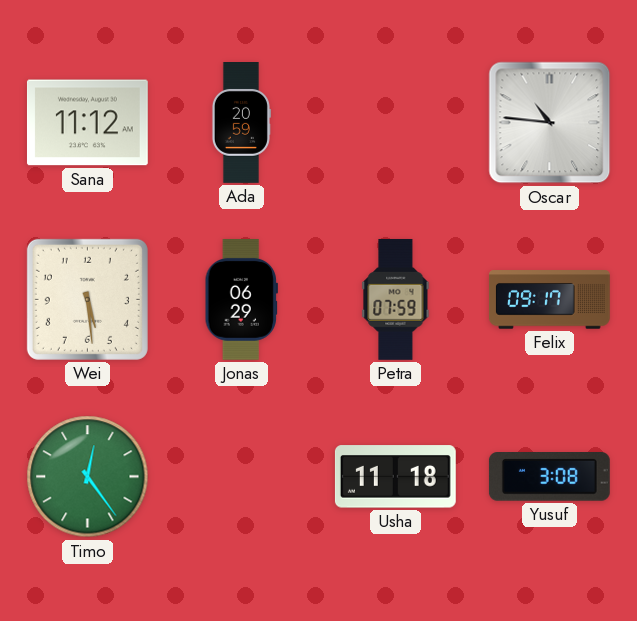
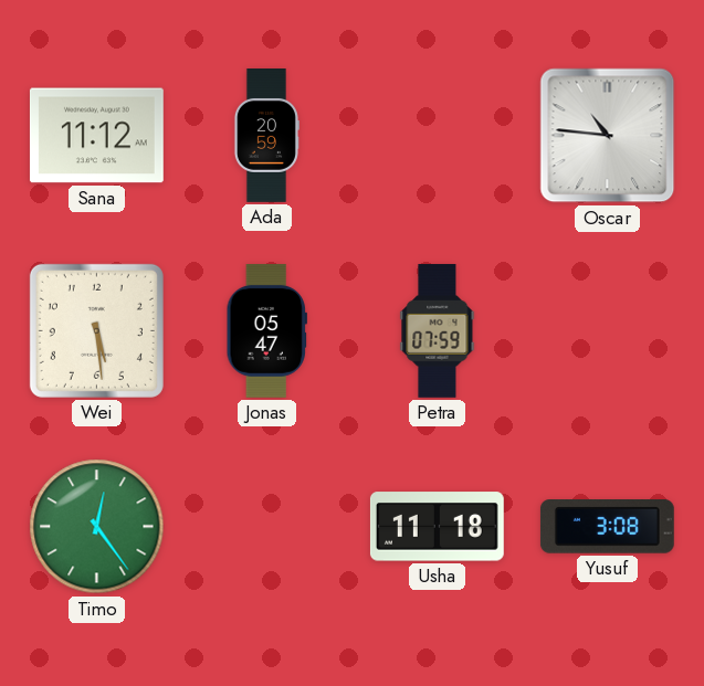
Jonas: 06:29 -> 05:47 (266, 330)
Felix: 09:17 -> none (549, 300)
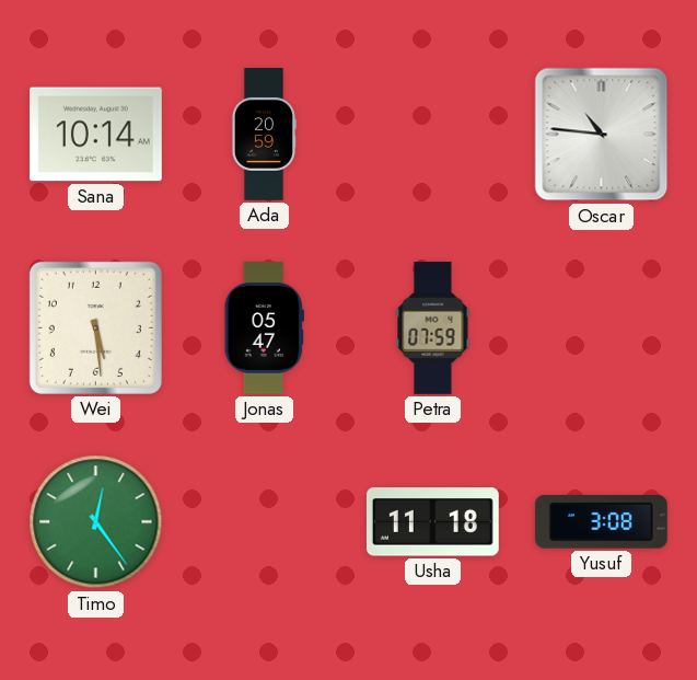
Sana: 11:12 -> 10:14 (95, 135)
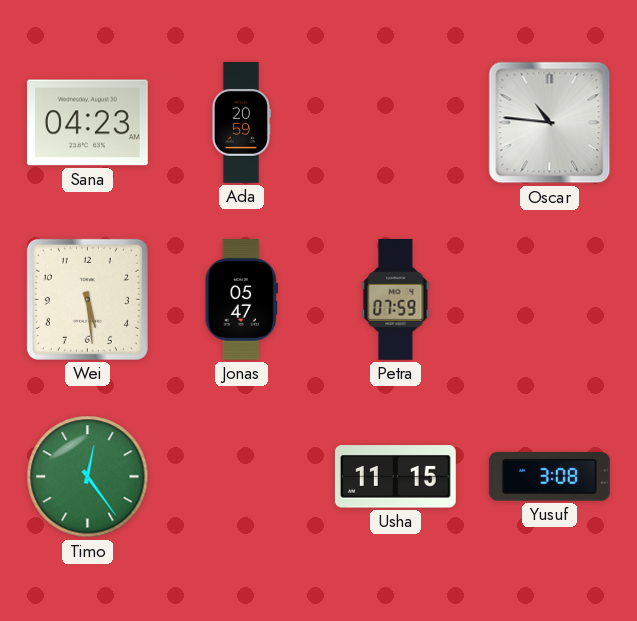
Sana: 10:14 -> 04:23 (87, 123)
Usha: 11:18 -> 11:15 (395, 477)
